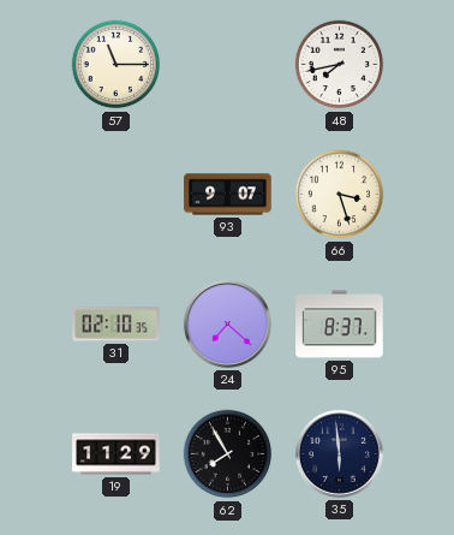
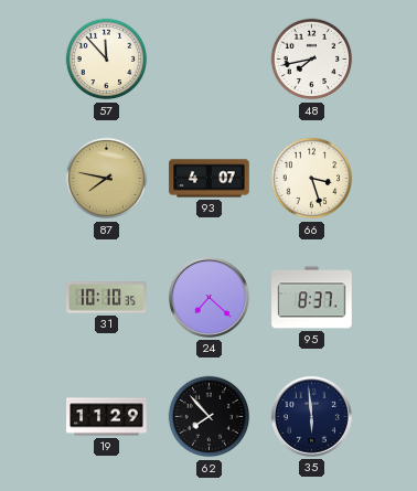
57: 11:15 -> 11:53 (107, 60)
87: none -> 7:47 (107, 179)
93: 9:07 -> 4:07 (210, 179)
31: 02:10 -> 10:10 (107, 298)
62: 7:55 -> 7:53 (210, 417)
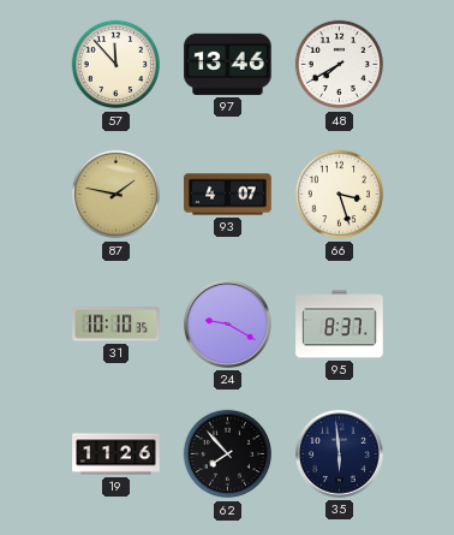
97: none -> 13:46 (228, 64)
48: 7:43 -> 7:40 (340, 65)
87: 7:47 -> 1:47 (117, 195)
24: 7:22 -> 9:20 (227, 323)
19: 11:29 -> 11:26 (117, 454)
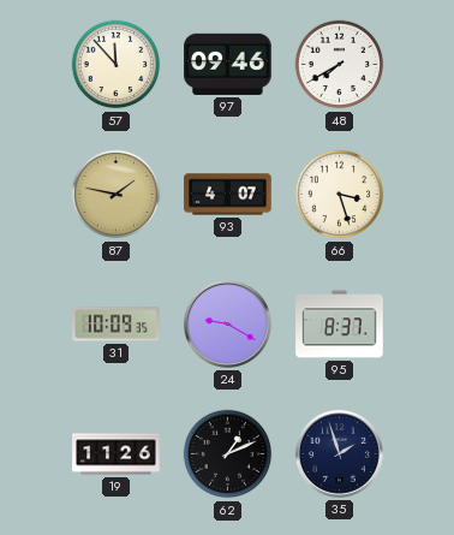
97: 13:46 -> 09:46 (228, 64)
31: 10:10 -> 10:09 (117, 325)
62: 7:53 -> 1:11 (228, 454)
35: 5:59 -> 1:57 (339, 453)
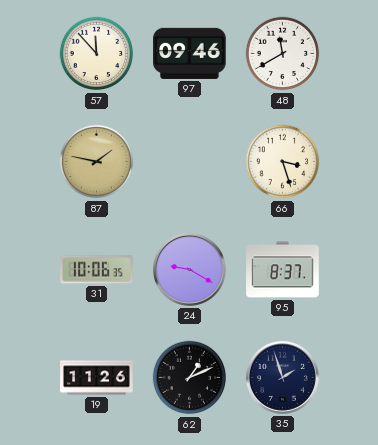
48: 7:40 -> 11:40 (283, 54)
93: 4:07 -> none (228, 195)
31: 10:09 -> 10:06 (97, 270)
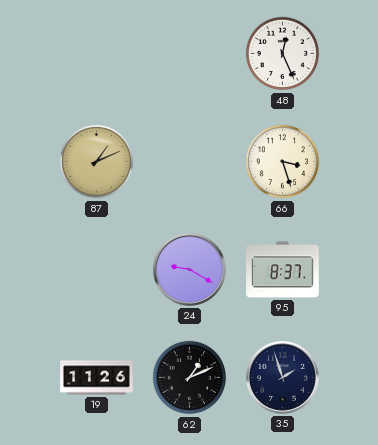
57: 11:53 -> none (97, 54)
97: 09:46 -> none (190, 53)
48: 11:40 -> 12:26 (283, 54)
87: 1:47 -> 1:11 (97, 162)
31: 10:06 -> none (97, 270)
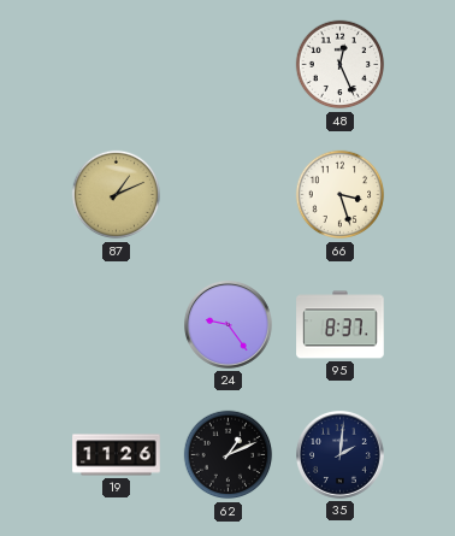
24: 9:20 -> 9:24 (227, 324)
35: 1:57 -> 2:01 (339, 454)
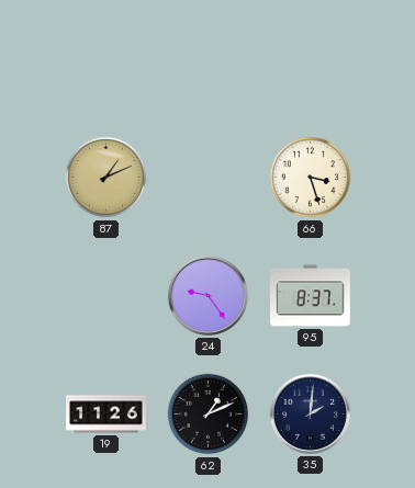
48: 12:26 -> none (341, 65)
